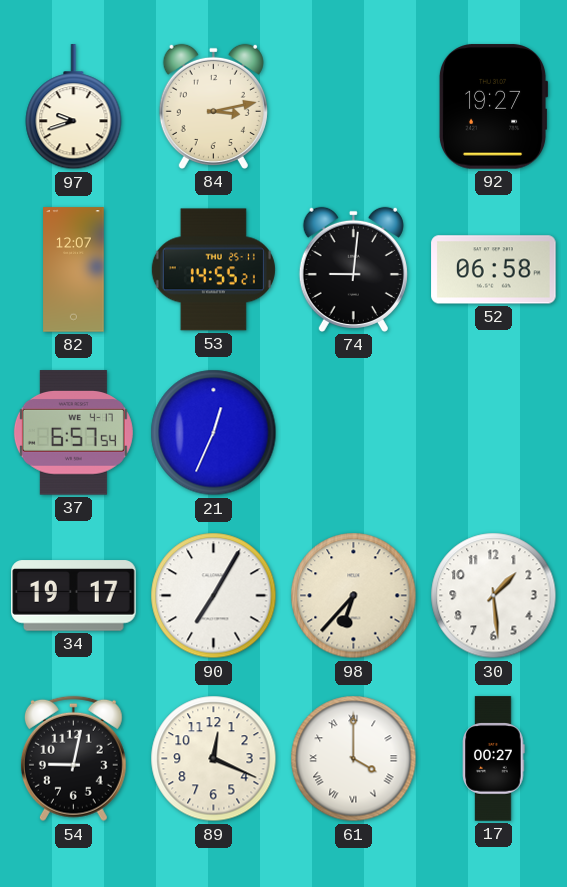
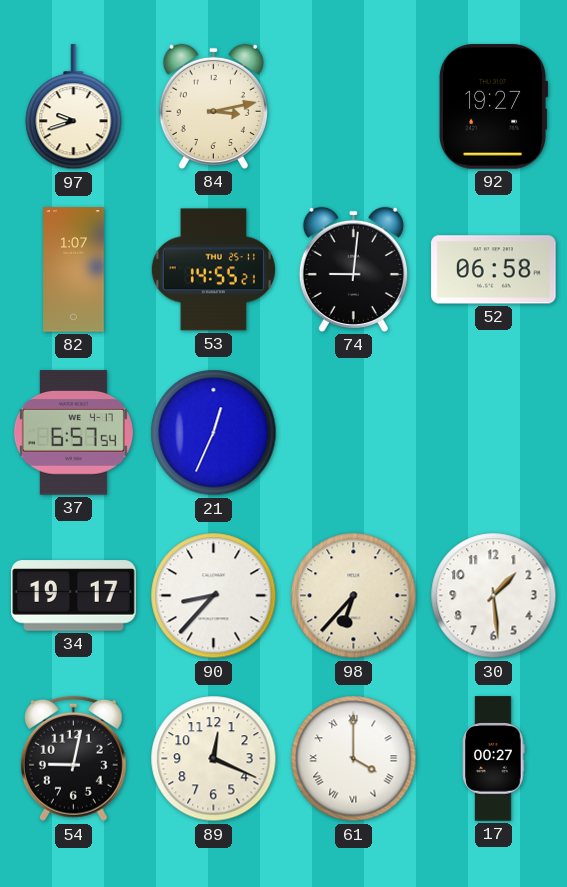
82: 12:07 -> 1:07 (74, 270)
90: 7:05 -> 8:37 (214, 596)
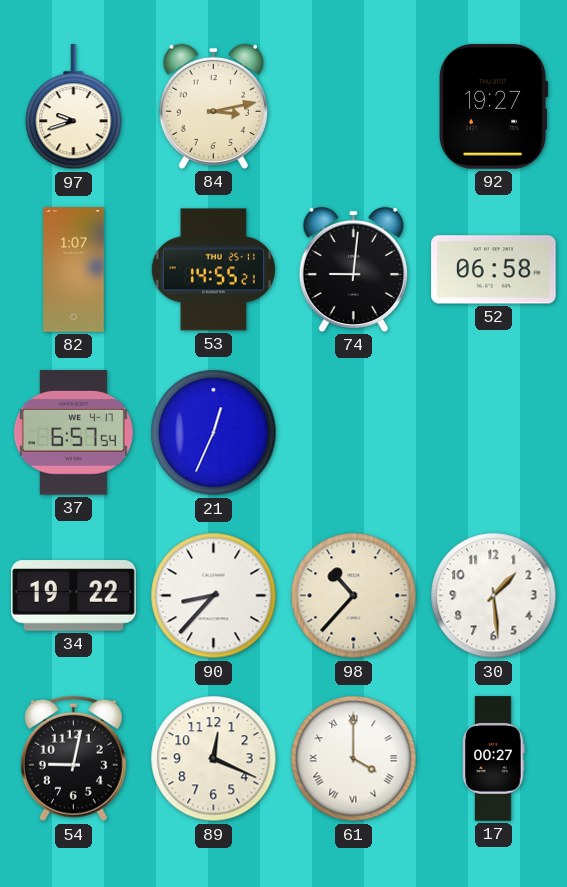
34: 19:17 -> 19:22 (74, 596)
98: 6:37 -> 10:37 (354, 596)
